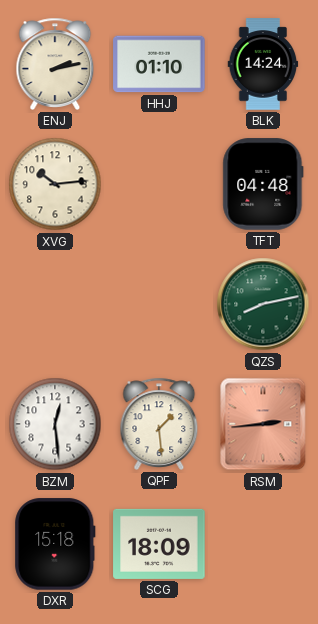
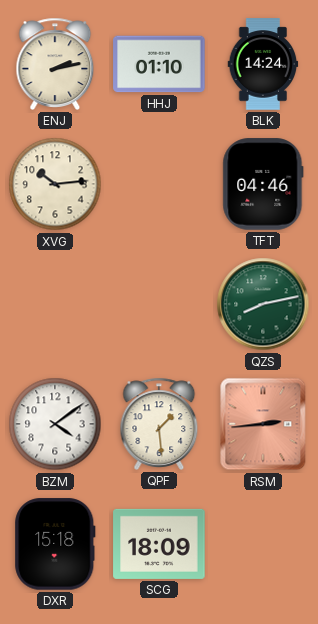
TFT: 04:48 -> 04:46 (263, 184)
BZM: 12:29 -> 4:09 (55, 424)
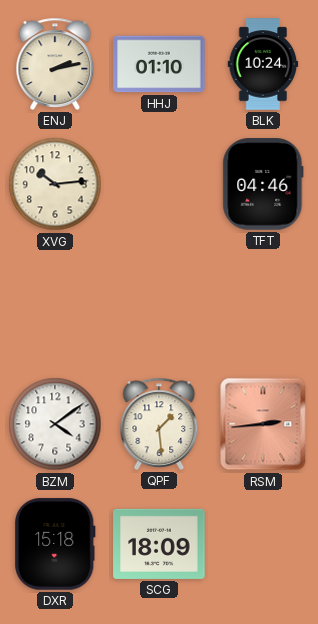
BLK: 14:24 -> 10:24 (263, 64)
QZS: 8:13 -> none (263, 304)
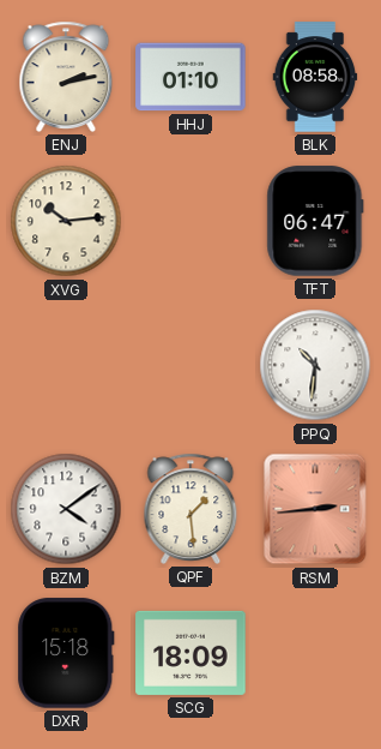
BLK: 10:24 -> 08:58 (315, 77)
TFT: 04:46 -> 06:47 (315, 221)
PPQ: none -> 10:31 (315, 365)
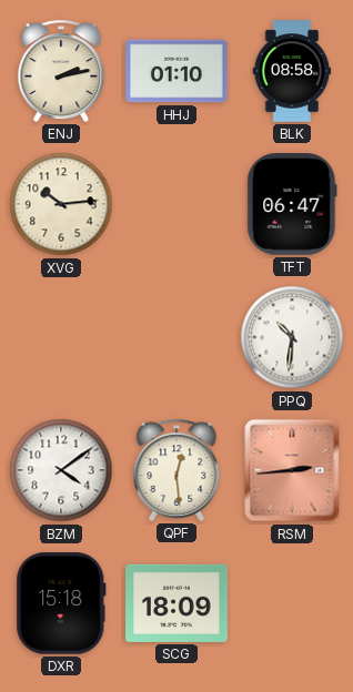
QPF: 1:29 -> 12:29 (176, 470)
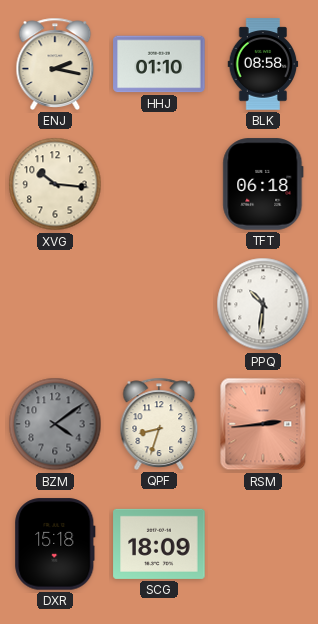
ENJ: 2:13 -> 2:17 (55, 64)
XVG: 10:14 -> 10:16 (55, 184)
TFT: 06:47 -> 06:18 (263, 184)
BZM dial: white -> grey (55, 424)
QPF: 12:29 -> 8:33 (159, 424)
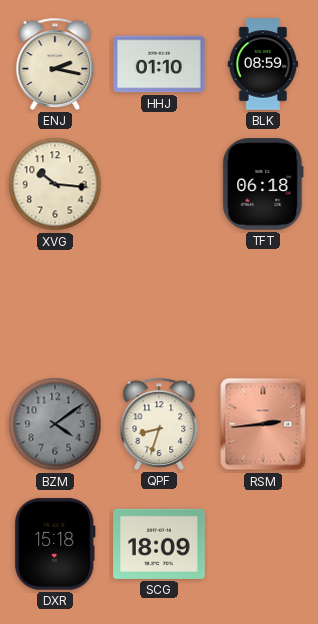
BLK: 08:58 -> 08:59 (263, 64)
PPQ: 10:31 -> none (263, 304)
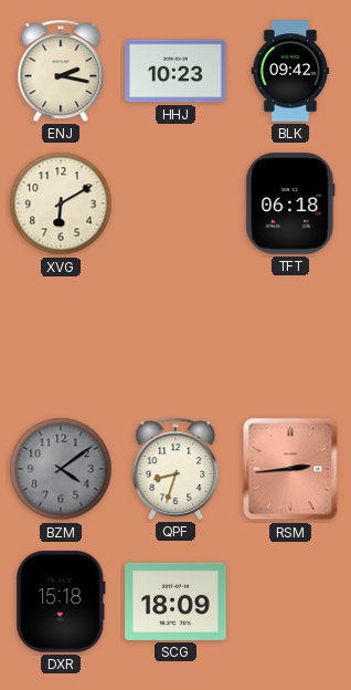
HHJ: 01:10 -> 10:23 (175, 71)
BLK: 08:59 -> 09:42 (290, 71)
XVG: 10:16 -> 6:10 (61, 203)
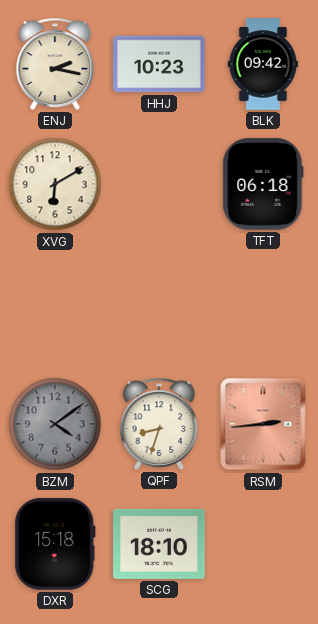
SCG: 18:09 -> 18:10 (159, 544)
